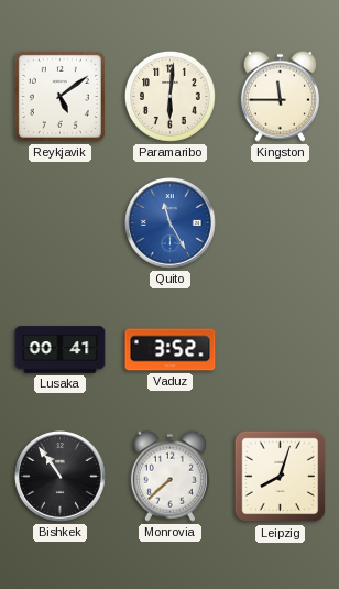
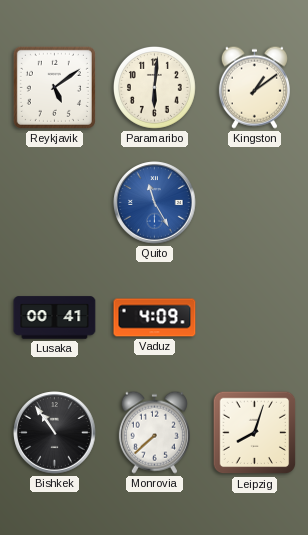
Kingston: 11:45 -> 1:09 (254, 87)
Vaduz: 3:52 -> 4:09 (155, 318)
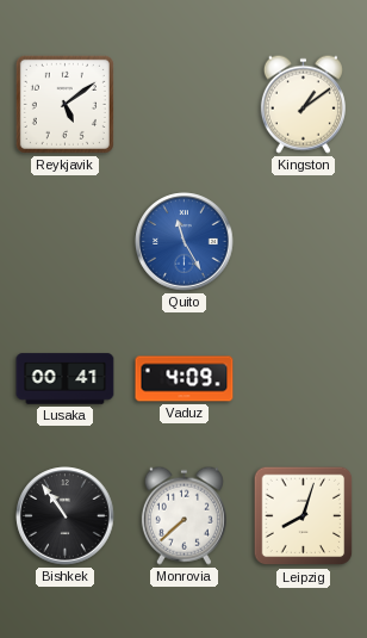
Paramaribo: 6:01 -> none (154, 87)
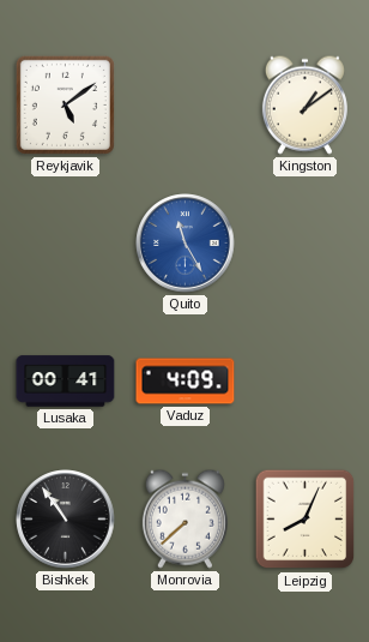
Leipzig: 8:03 -> 8:04 (306, 520)
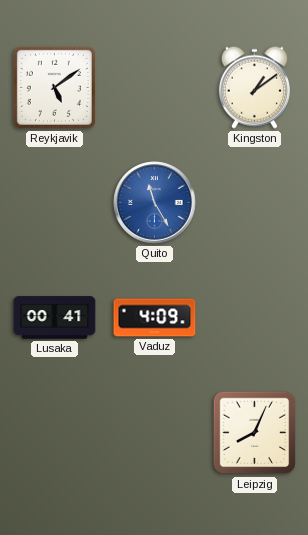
Bishkek: 10:54 -> none (66, 520)
Monrovia: 7:38 -> none (184, 518)
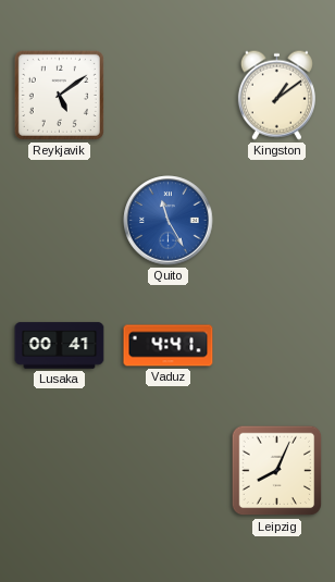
Vaduz: 4:09 -> 4:41 (169, 346)
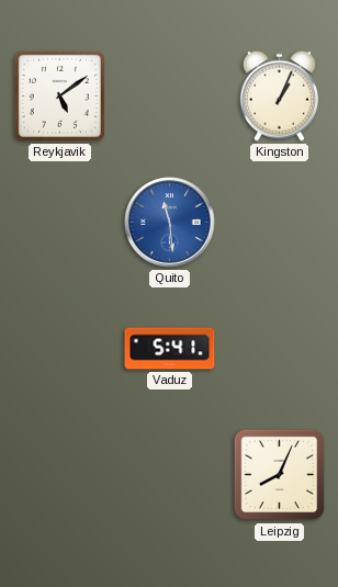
Kingston: 1:09 -> 1:04 (279, 95)
Quito: 11:25 -> 11:29 (170, 223)
Lusaka: 00:41 -> none (60, 346)
Vaduz: 4:41 -> 5:41 (170, 349)
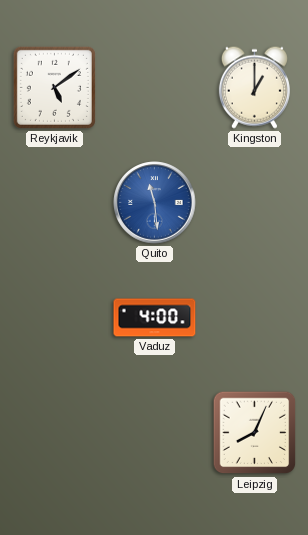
Kingston: 1:04 -> 1:00 (254, 87)
Vaduz: 5:41 -> 4:00 (155, 318)
